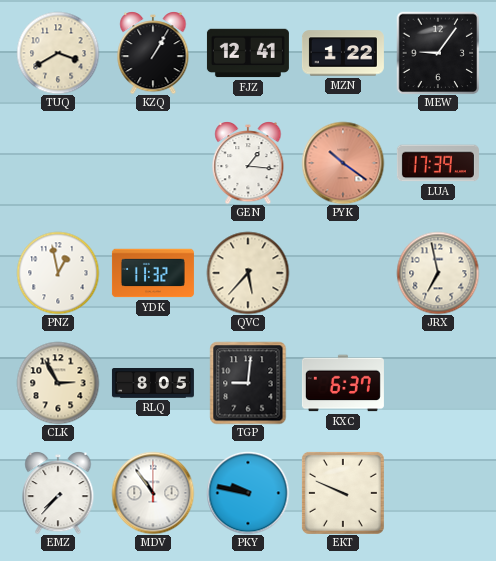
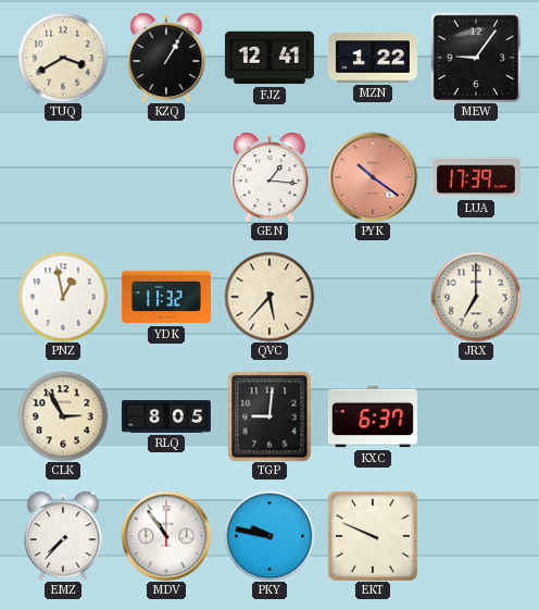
JRX: 6:58 -> 7:00 (476, 297)
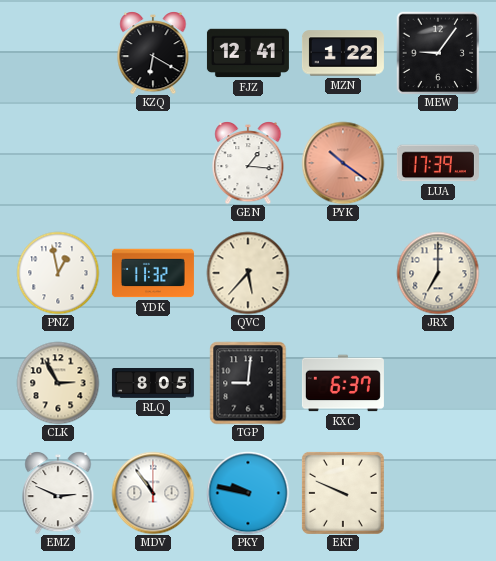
TUQ: 3:40 -> none (63, 58)
KZQ: 1:05 -> 6:20 (153, 53)
EMZ: 7:37 -> 2:49 (58, 493)
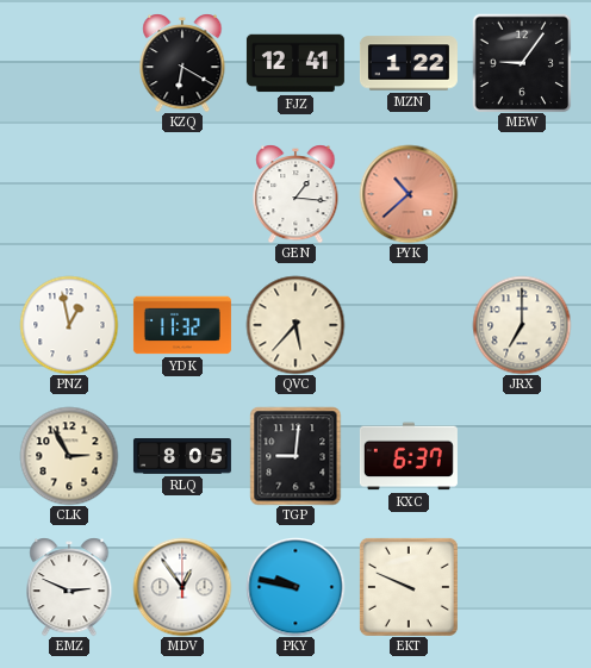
PYK: 10:21 -> 10:38 (409, 194)
LUA: 17:39 -> none (438, 163)
MDV: 10:54 -> 12:54 (182, 587)
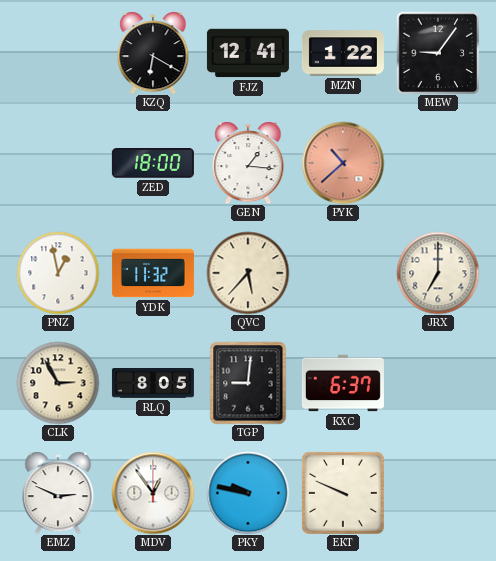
ZED: none -> 18:00 (153, 163)
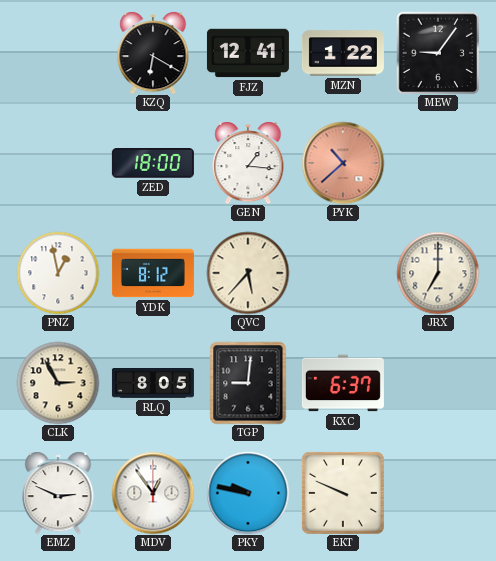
YDK: 11:32 -> 8:12 (153, 273)
